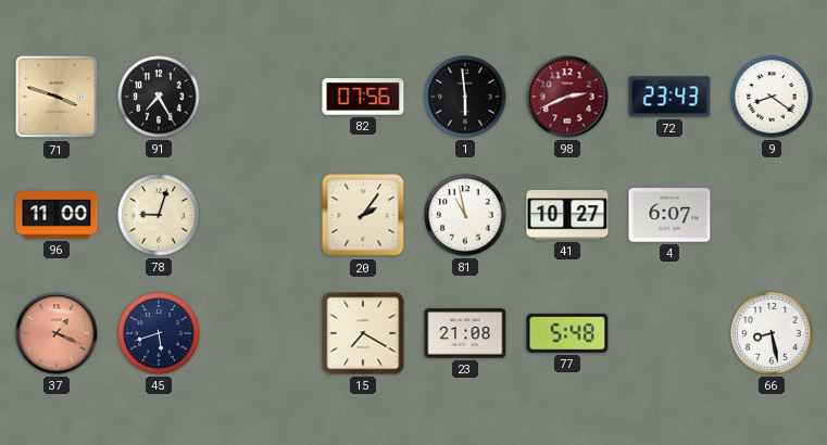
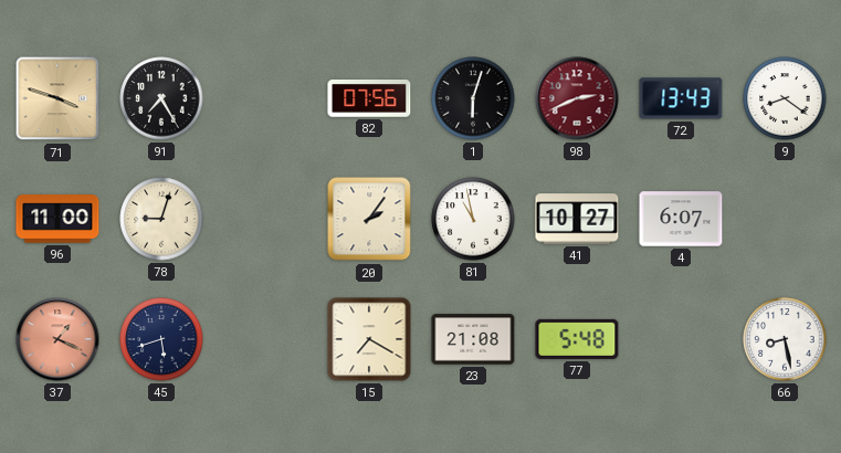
1: 5:59 -> 6:03 (473, 98)
72: 23:43 -> 13:43 (681, 98)
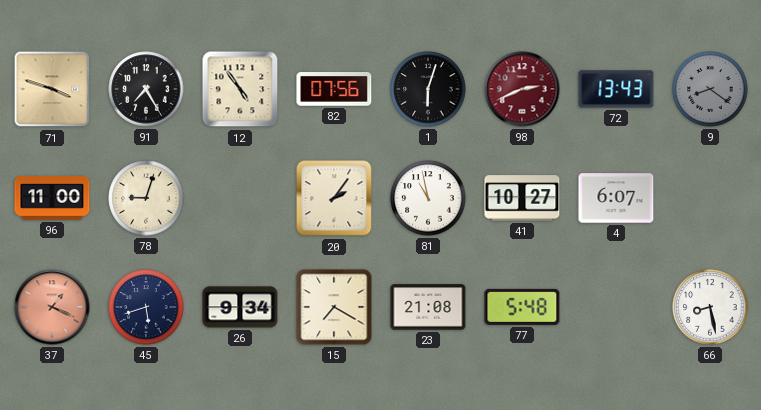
12: none -> 4:54 (240, 89)
9 dial: white -> grey (710, 89)
26: none -> 9:34 (240, 307)
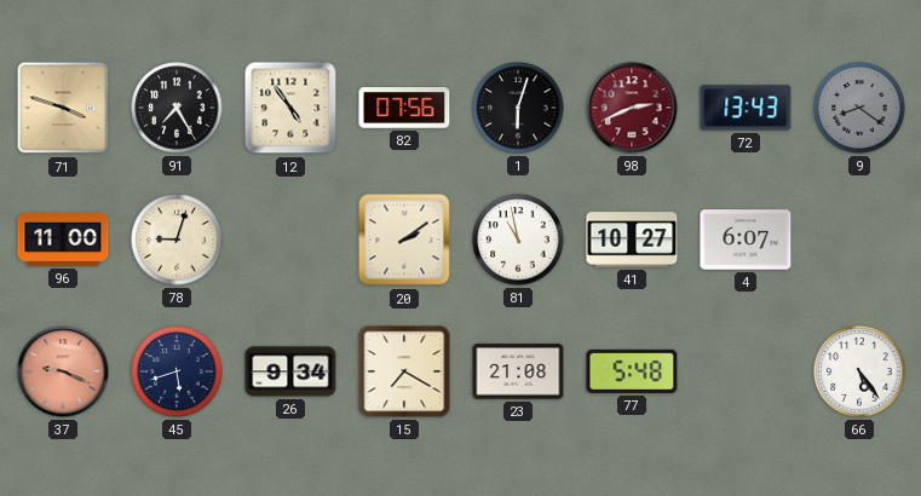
20: 2:06 -> 2:09 (404, 240)
37: 1:19 -> 9:19 (63, 371)
66: 8:28 -> 5:24 (859, 371)
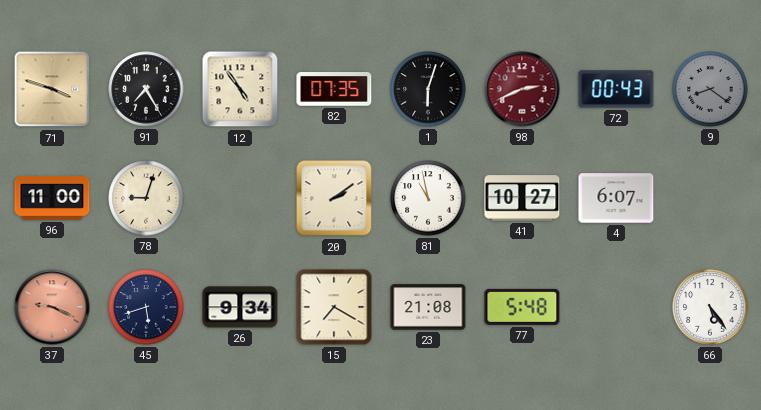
82: 07:56 -> 07:35 (334, 90)
72: 13:43 -> 00:43 (616, 89)
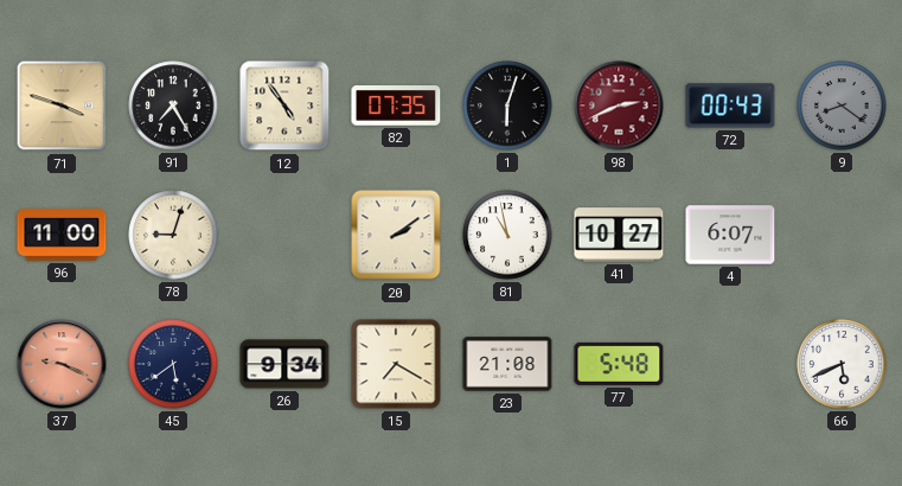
45: 5:42 -> 5:39 (173, 364)
66: 5:24 -> 5:41 (842, 364)
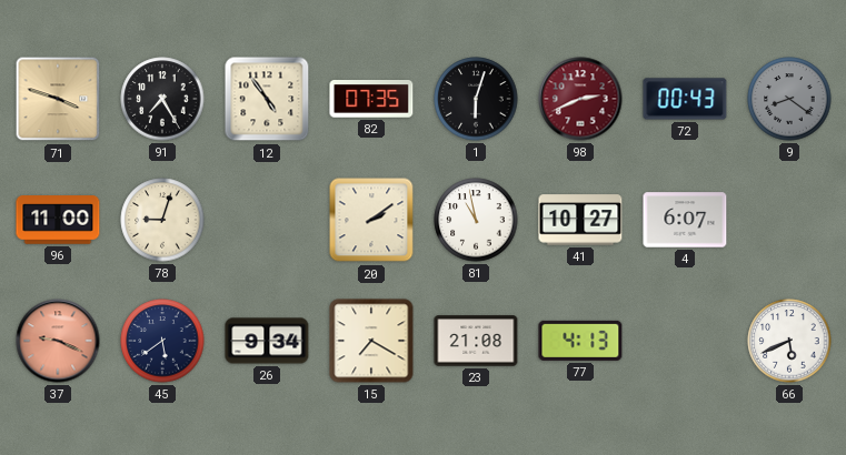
77: 5:48 -> 4:13 (580, 341)
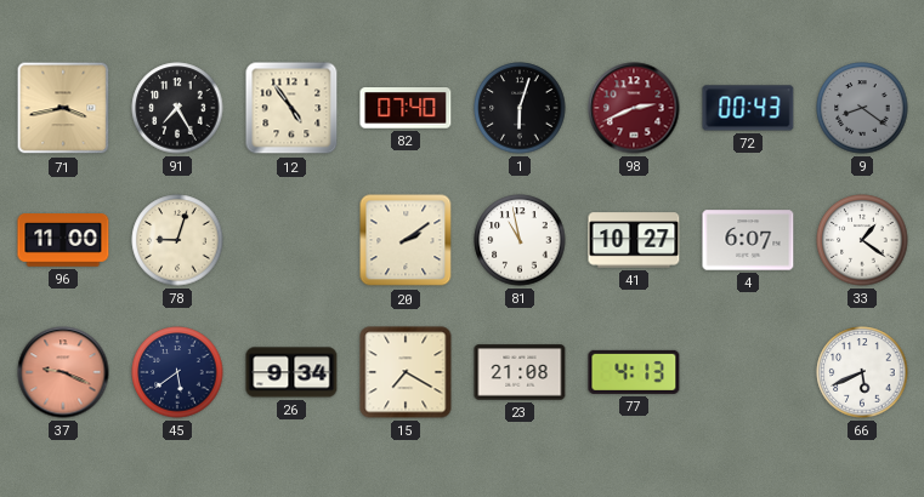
71: 3:48 -> 3:43 (63, 108)
82: 07:35 -> 07:40 (406, 109)
33: none -> 1:21 (862, 240)
